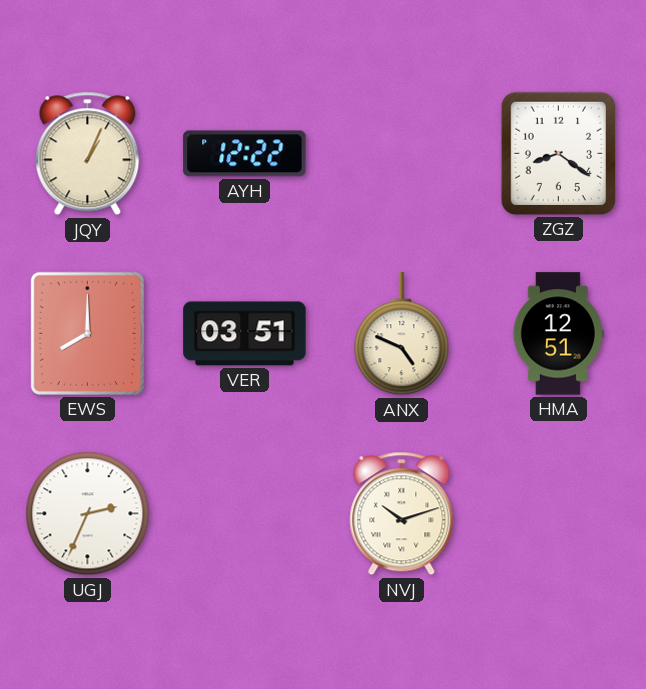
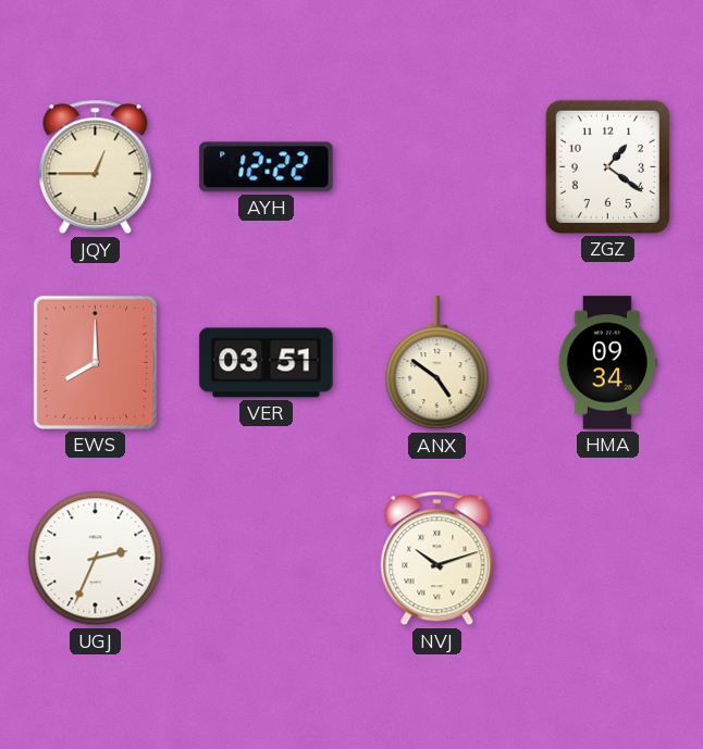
JQY: 1:04 -> 12:45 (96, 167)
ZGZ: 8:21 -> 1:21 (607, 166)
ANX: 4:49 -> 4:51 (437, 363)
HMA: 12:51 -> 09:34 (607, 363)
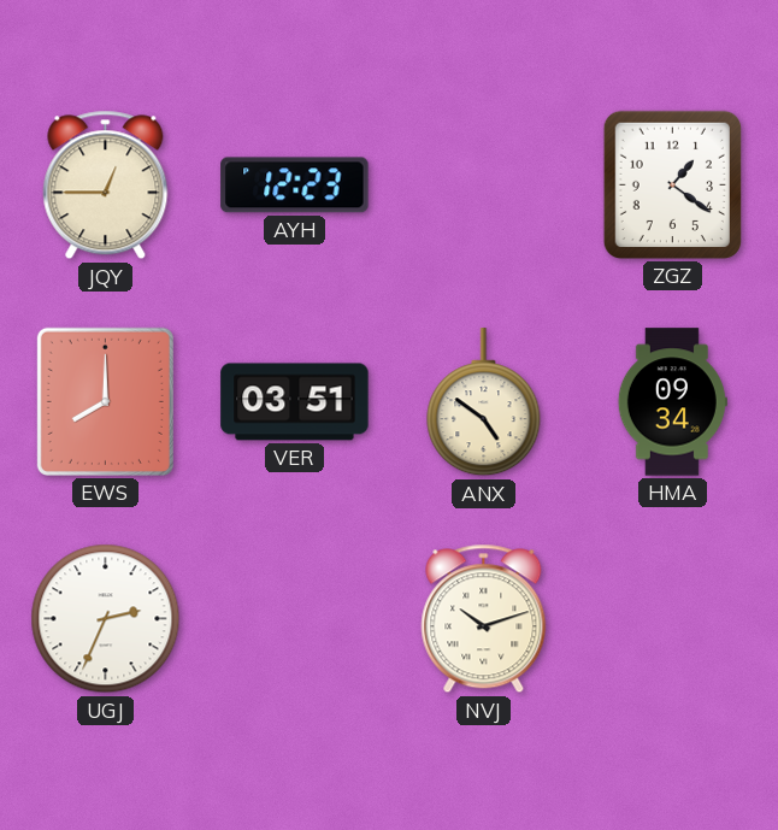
AYH: 12:22 -> 12:23 (295, 186)
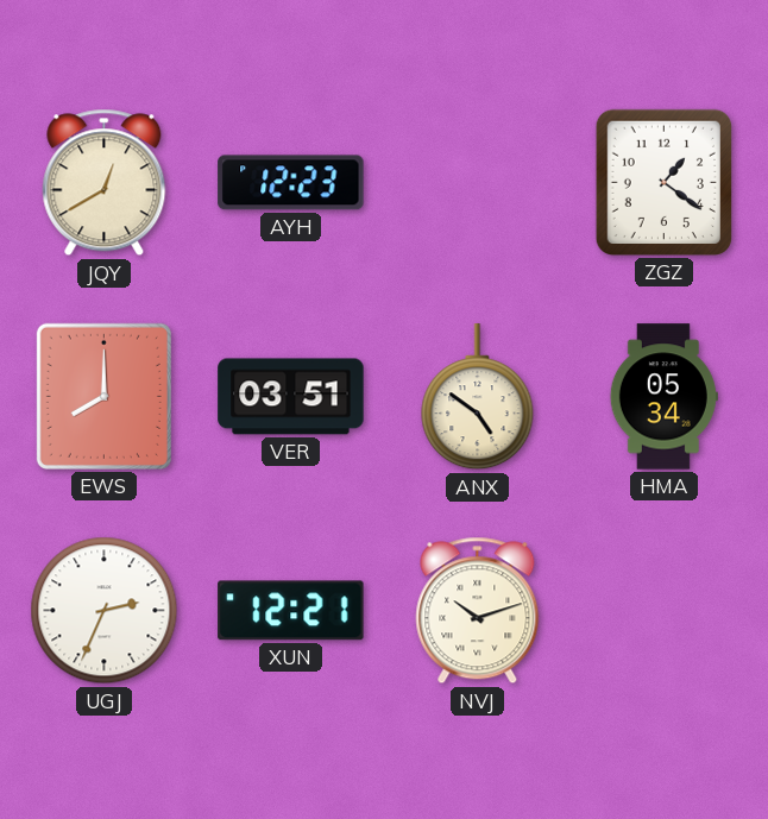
JQY: 12:45 -> 12:40 (105, 183)
HMA: 09:34 -> 05:34 (663, 397)
XUN: none -> 12:21 (291, 611)
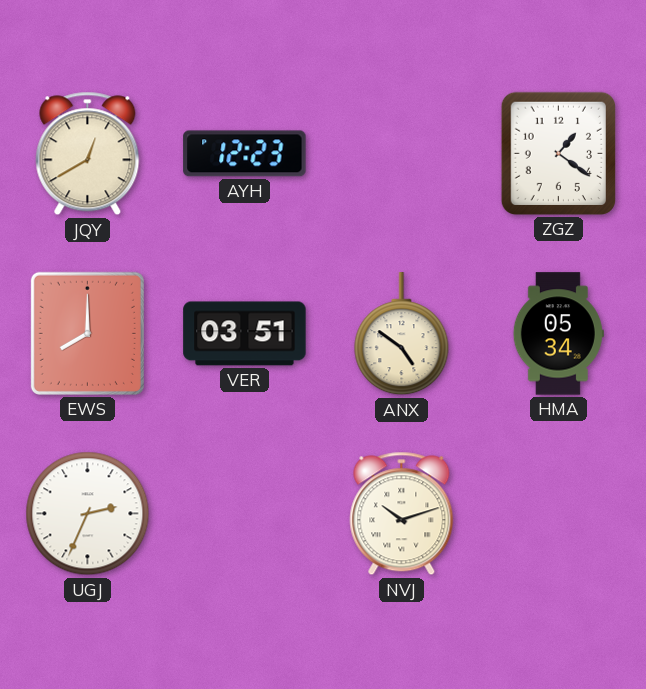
XUN: 12:21 -> none (291, 611)
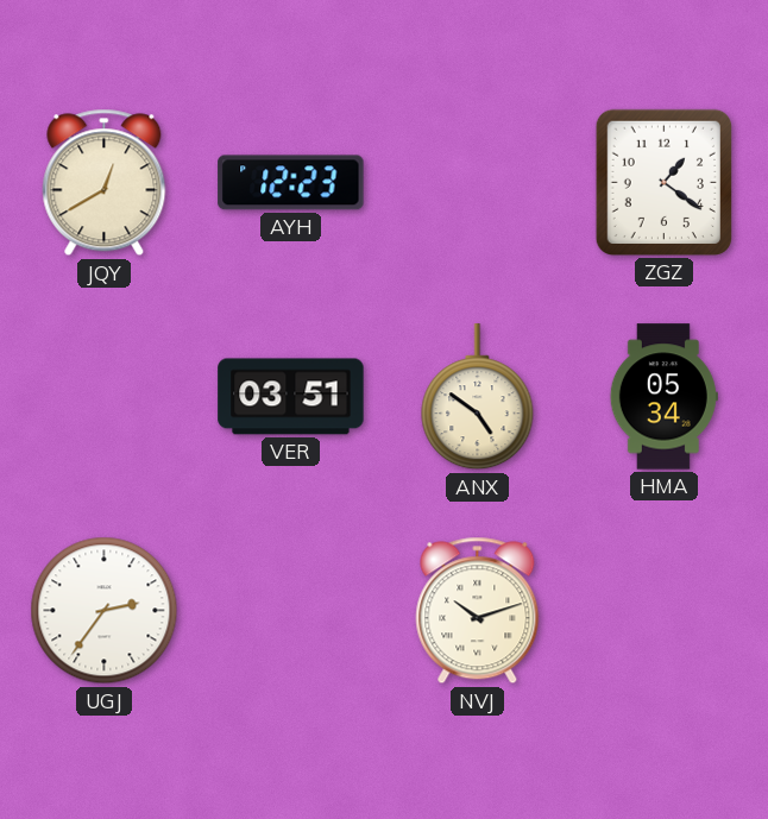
EWS: 8:00 -> none (87, 333)
UGJ: 2:34 -> 2:36 (105, 611)
